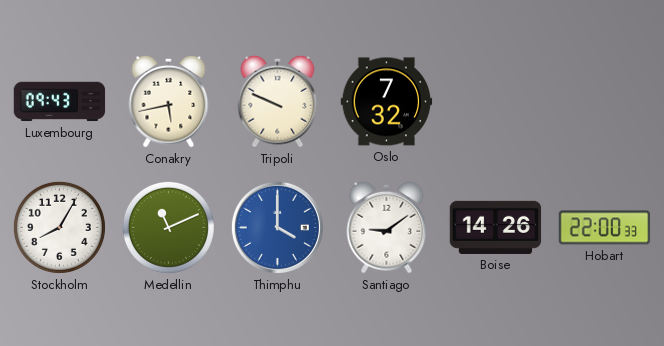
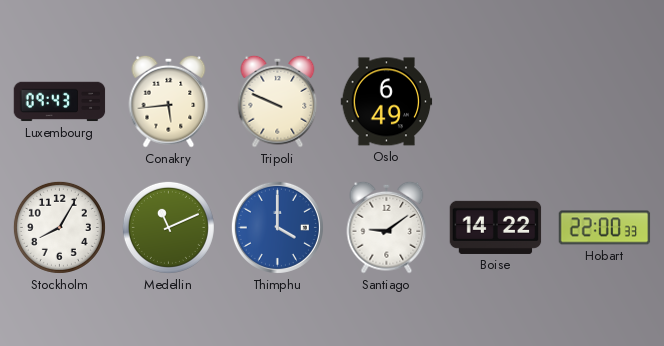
Conakry: 5:43 -> 5:44 (169, 101)
Oslo: 7:32 -> 6:49 (387, 102)
Boise: 14:26 -> 14:22 (496, 227)
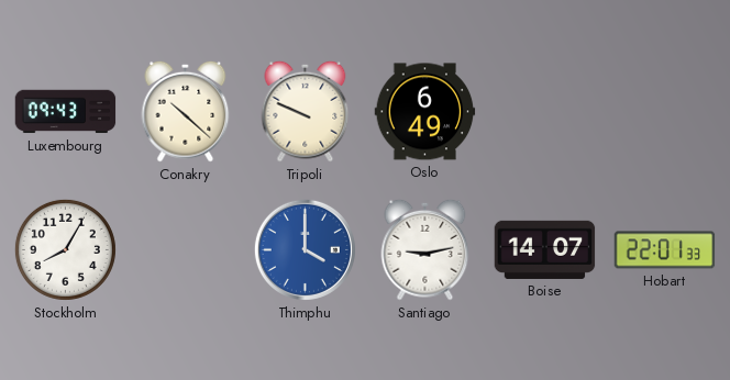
Conakry: 5:44 -> 10:22 (186, 111)
Medellin: 11:11 -> none (168, 227)
Santiago: 9:09 -> 9:13 (425, 249)
Boise: 14:22 -> 14:07 (545, 249)
Hobart: 22:00 -> 22:01 (665, 250)
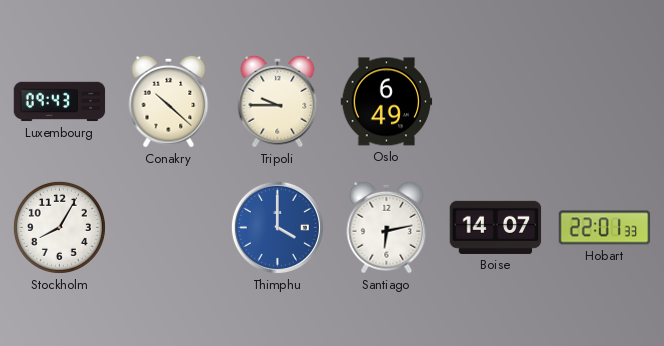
Tripoli: 9:49 -> 9:45 (278, 101)
Santiago: 9:13 -> 6:13 (387, 227)
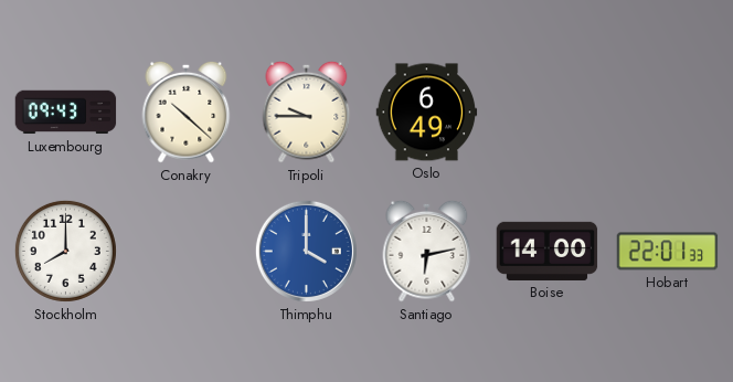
Stockholm: 8:05 -> 8:00 (65, 251)
Boise: 14:07 -> 14:00 (548, 251)
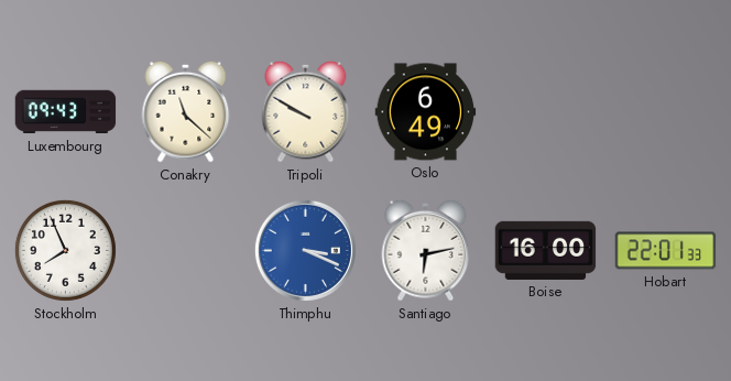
Conakry: 10:22 -> 11:22 (186, 111)
Tripoli: 9:45 -> 9:50 (306, 111)
Stockholm: 8:00 -> 7:56 (65, 250)
Thimphu: 4:00 -> 3:19 (305, 250)
Boise: 14:00 -> 16:00 (546, 250)
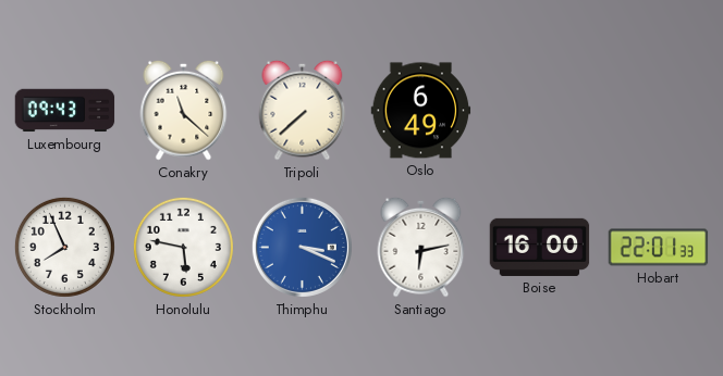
Tripoli: 9:50 -> 7:38 (303, 110)
Honolulu: none -> 5:47 (183, 247)
